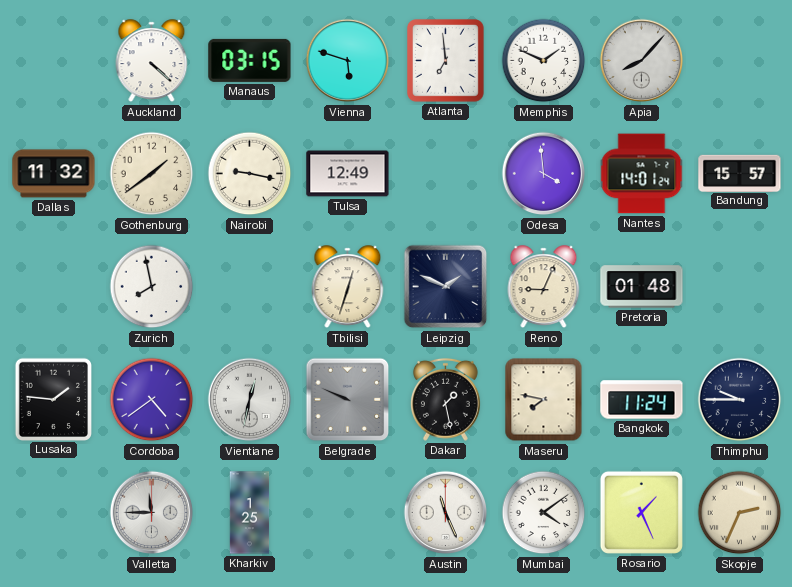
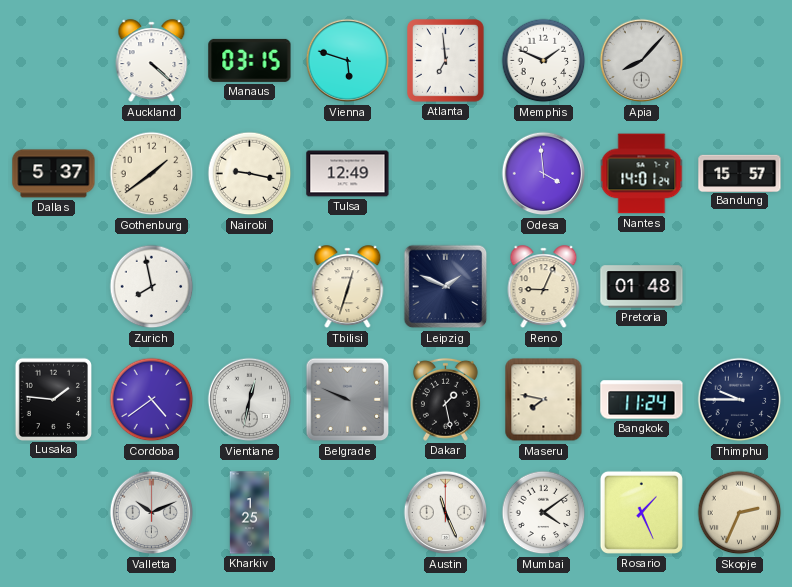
Dallas: 11:32 -> 5:37 (54, 174)
Valletta: 11:45 -> 10:11 (152, 513)
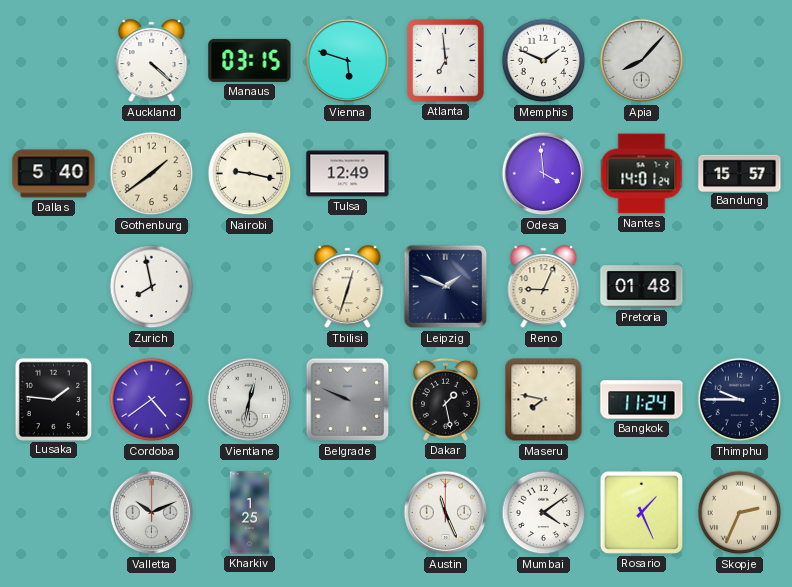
Dallas: 5:37 -> 5:40 (54, 174)
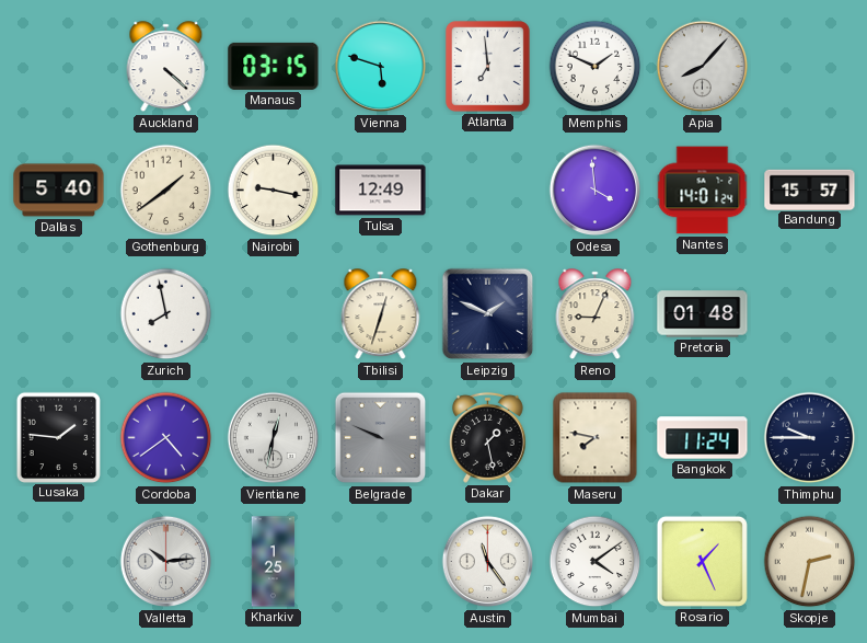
Valletta: 10:11 -> 10:14 (166, 562)
Austin: 11:26 -> 11:24 (488, 562)
Skopje: 2:34 -> 2:32 (810, 562)
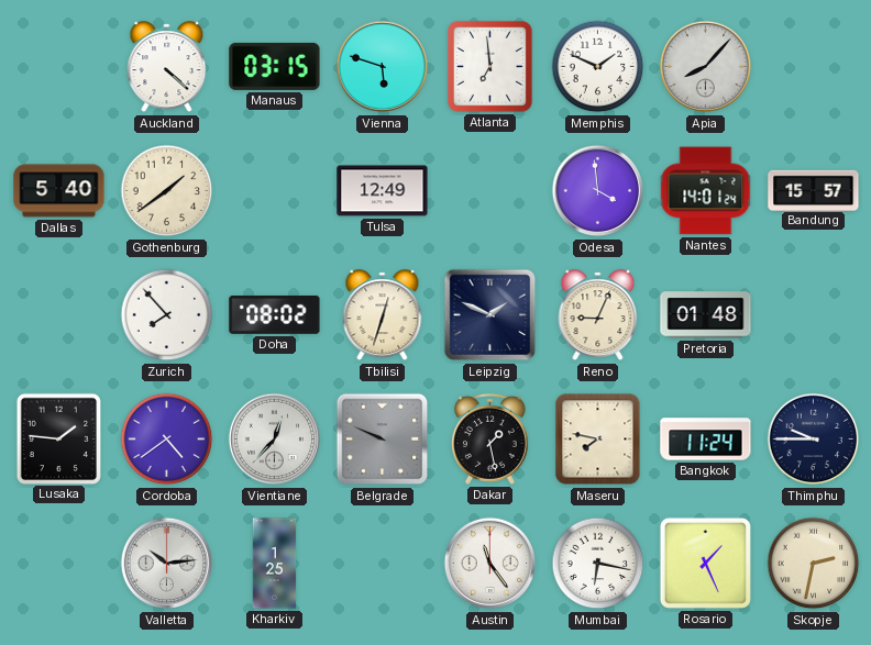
Nairobi: 9:17 -> none (274, 191)
Zurich: 7:58 -> 7:53 (167, 315)
Doha: none -> 08:02 (275, 314)
Vientiane: 12:32 -> 12:37 (275, 440)
Mumbai: 4:09 -> 6:17 (598, 564)
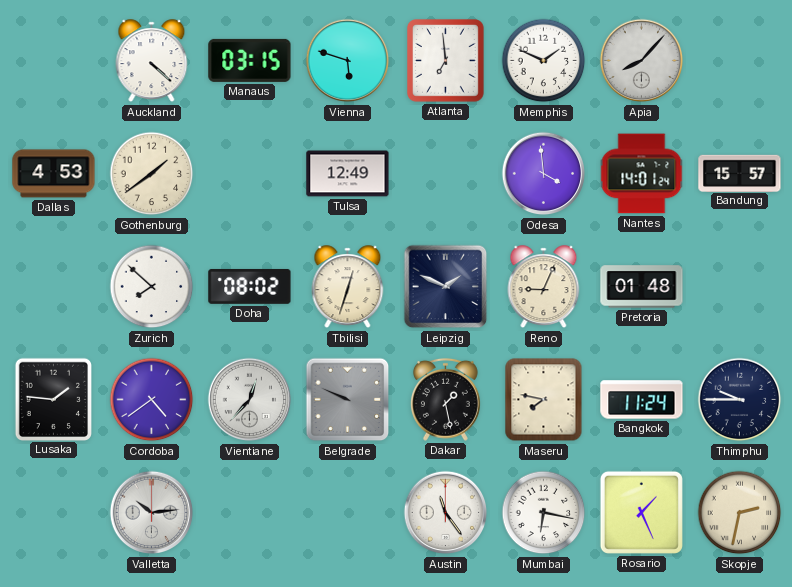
Dallas: 5:40 -> 4:53 (54, 174)
Zurich: 7:53 -> 7:52 (152, 287)
Kharkiv: 1:25 -> none (275, 564)
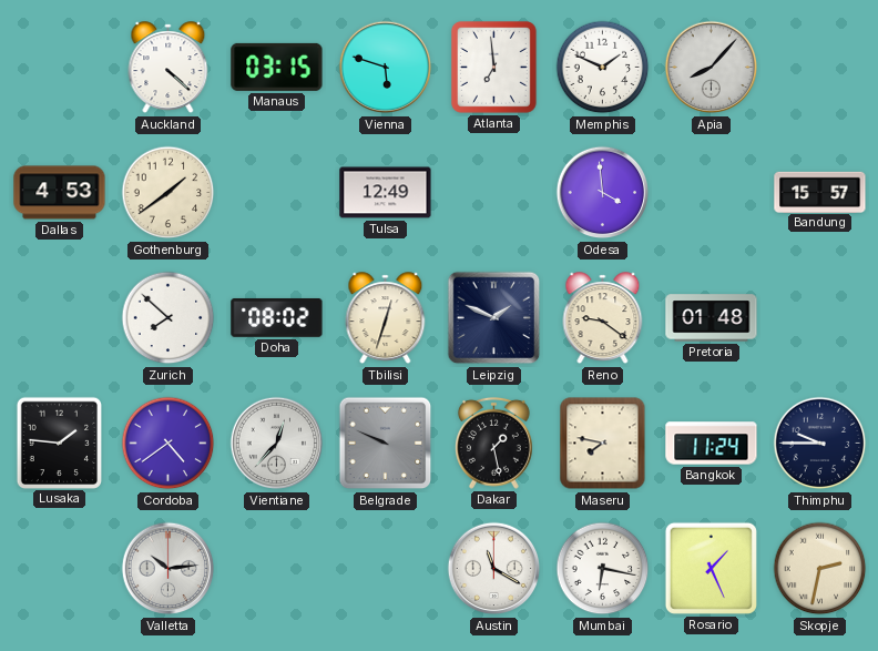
Nantes: 14:01 -> none (642, 174)
Reno: 9:04 -> 9:21 (603, 318)
Austin: 11:24 -> 11:20 (494, 569)
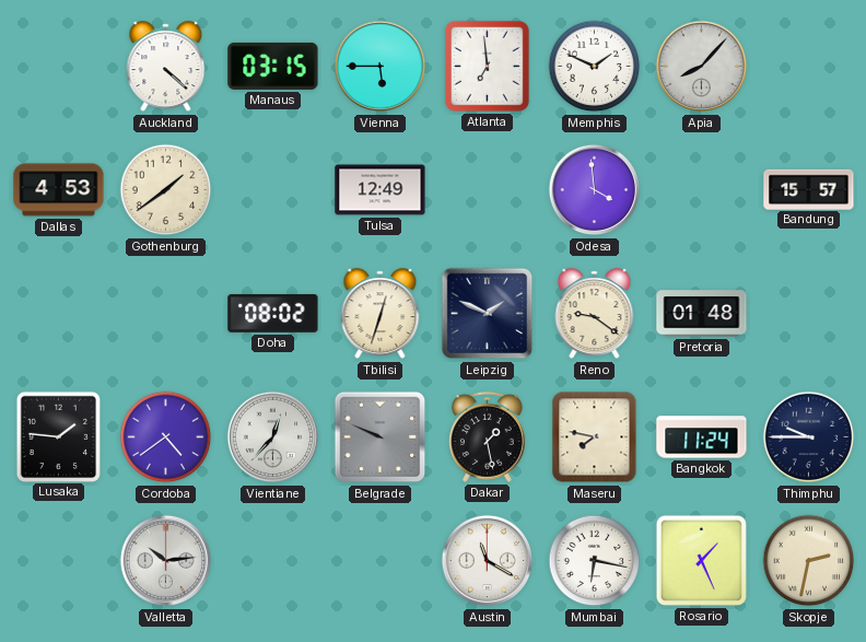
Vienna: 5:48 -> 5:45 (381, 67)
Zurich: 7:52 -> none (169, 318)
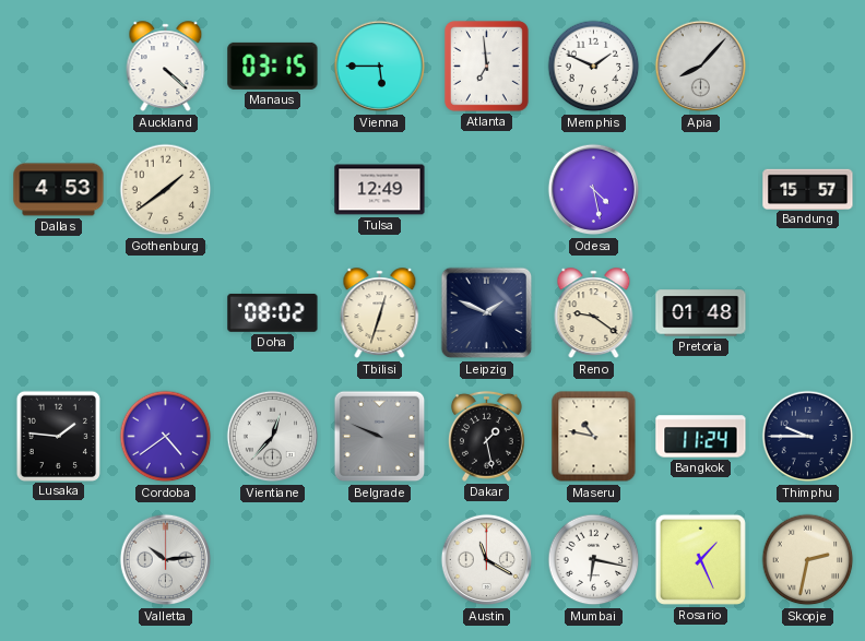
Odesa: 3:59 -> 4:28 (594, 190)
Maseru: 7:47 -> 10:47 (594, 437)
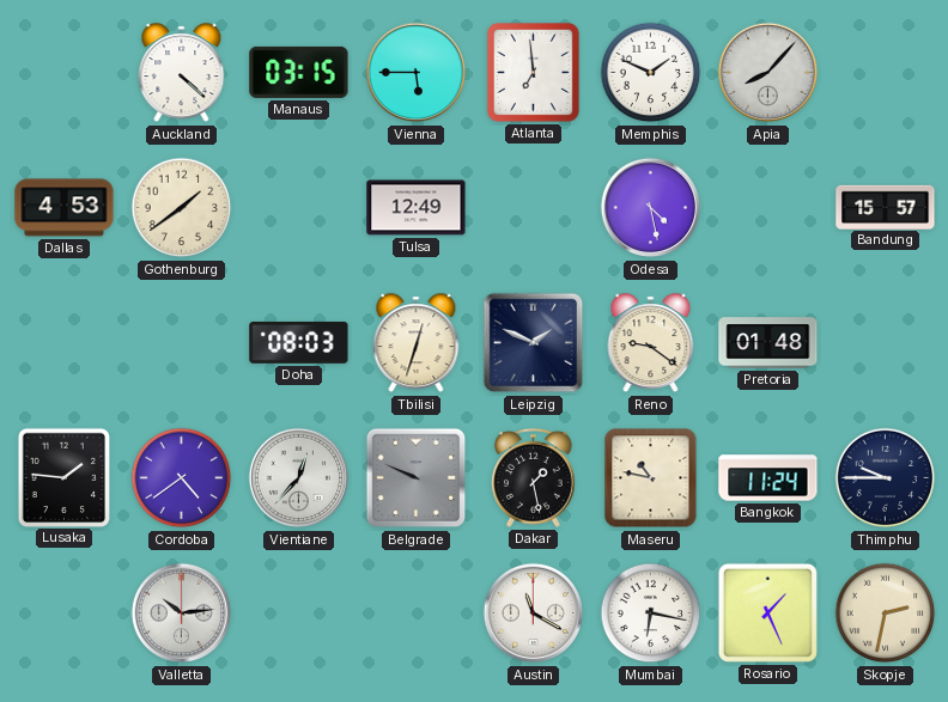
Doha: 08:02 -> 08:03 (299, 342)
